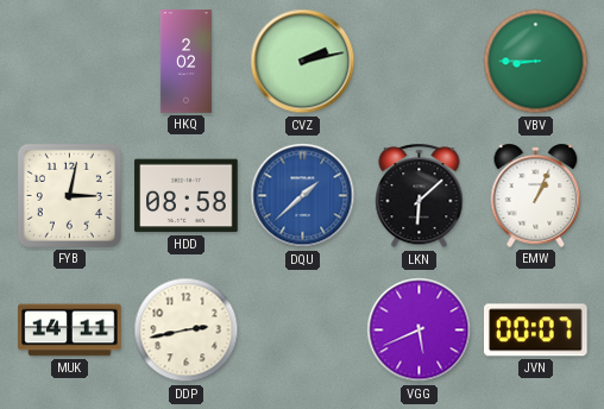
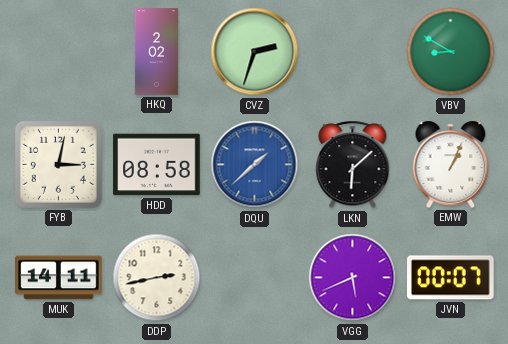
CVZ: 2:13 -> 2:33 (255, 52)
VBV: 8:45 -> 8:50 (451, 52)
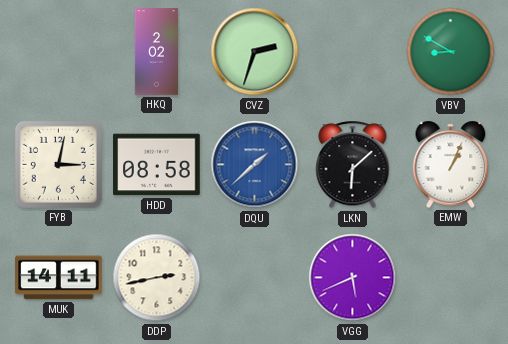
JVN: 00:07 -> none (451, 278)
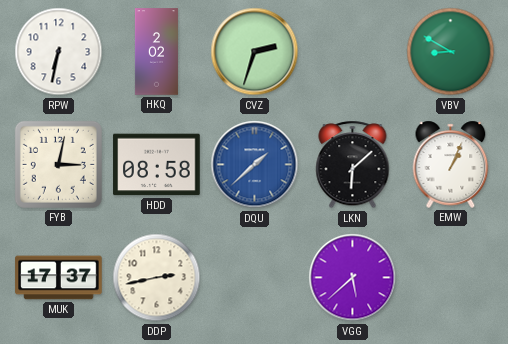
RPW: none -> 6:32 (59, 52)
MUK: 14:11 -> 17:37 (59, 278)
VGG: 5:41 -> 5:38 (353, 278)
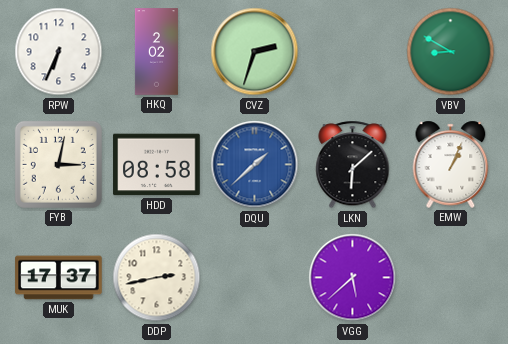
RPW: 6:32 -> 6:34 (59, 52)
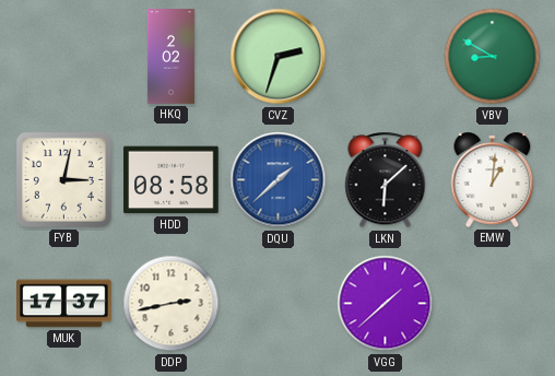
RPW: 6:34 -> none (59, 52)
EMW: 1:04 -> 1:01 (493, 179)
VGG: 5:38 -> 1:38 (386, 304)
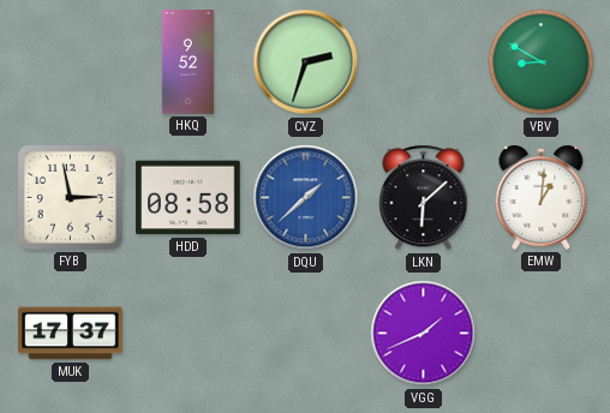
HKQ: 2:02 -> 9:52 (187, 62)
FYB: 3:02 -> 2:58 (70, 197)
DDP: 2:43 -> none (172, 304)
VGG: 1:38 -> 1:41 (424, 334)
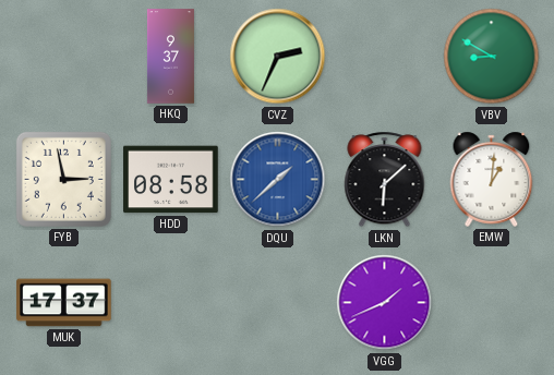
HKQ: 9:52 -> 9:37 (170, 57)
CVZ: 2:33 -> 2:34 (278, 57)
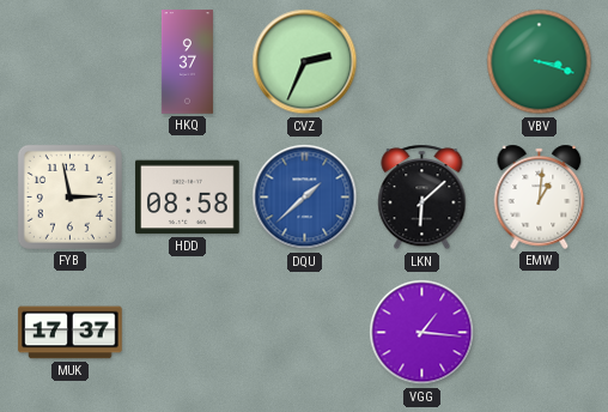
VBV: 8:50 -> 3:18 (540, 62)
VGG: 1:41 -> 1:16 (422, 333)
